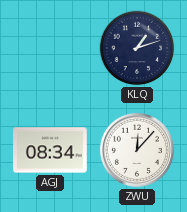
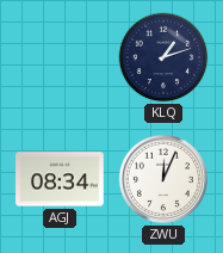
ZWU: 12:07 -> 12:04 (163, 179)
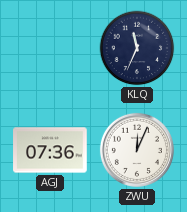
KLQ: 1:12 -> 11:34 (137, 48)
AGJ: 08:34 -> 07:36 (50, 150)
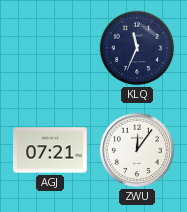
AGJ: 07:36 -> 07:21 (50, 150)
ZWU: 12:04 -> 12:06 (137, 150)
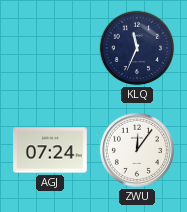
AGJ: 07:21 -> 07:24 (50, 150)
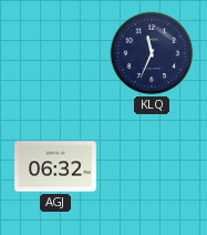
AGJ: 07:24 -> 06:32 (55, 166)
ZWU: 12:06 -> none (137, 150)
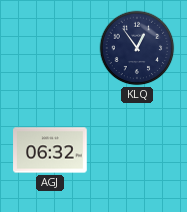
KLQ: 11:34 -> 12:54 (137, 48)
